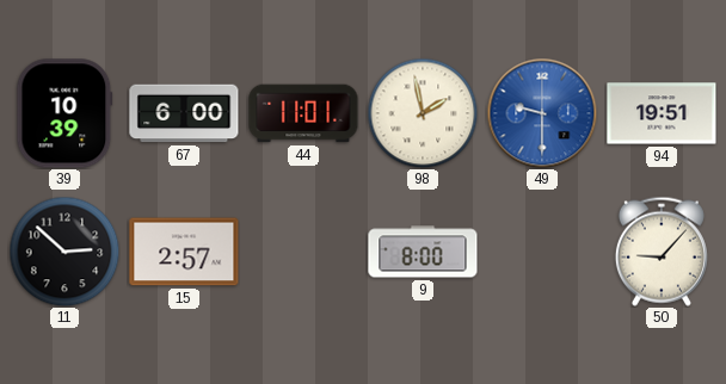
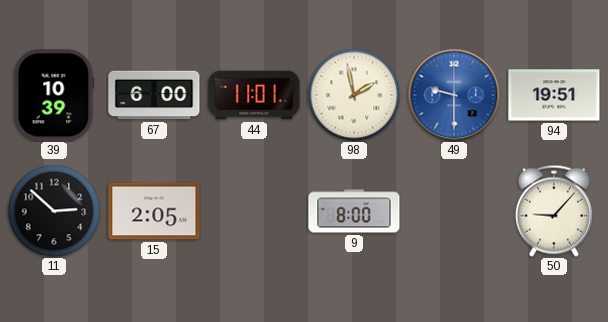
15: 2:57 -> 2:05 (154, 211)
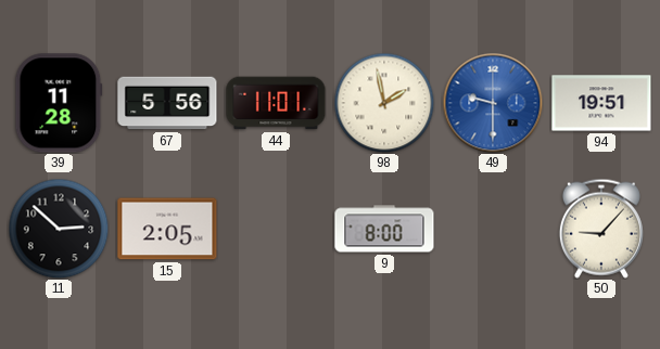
39: 10:39 -> 11:28 (59, 103)
67: 6:00 -> 5:56 (167, 103)
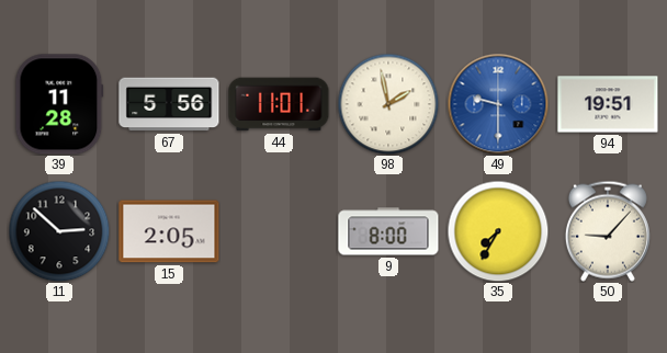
35: none -> 7:35 (498, 231)
